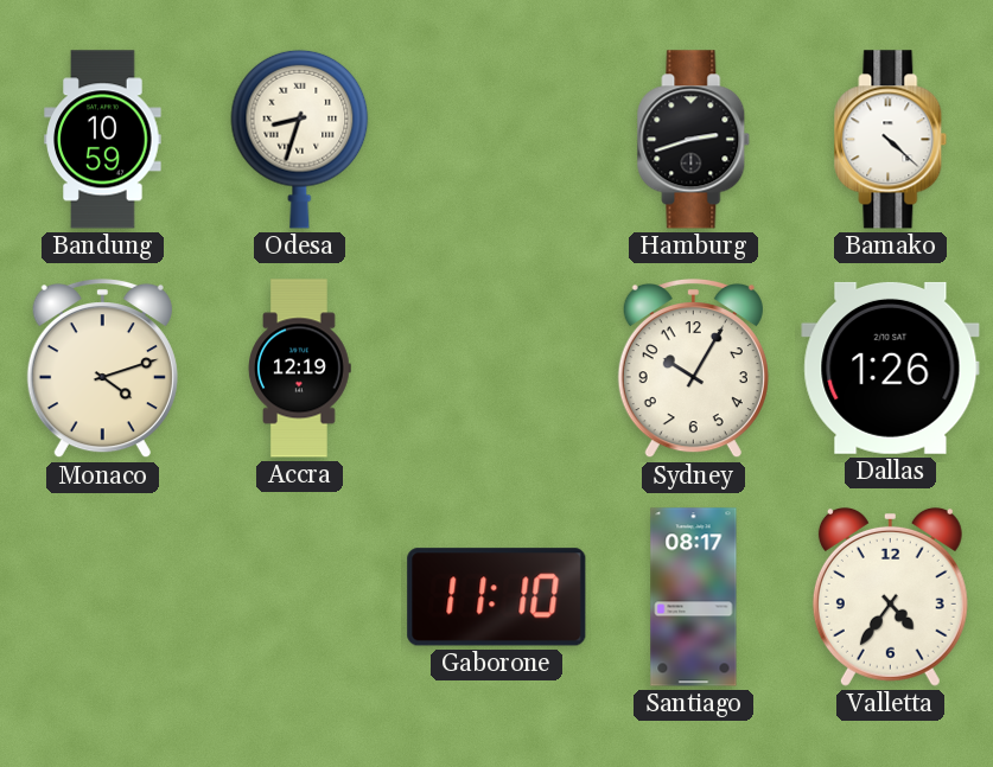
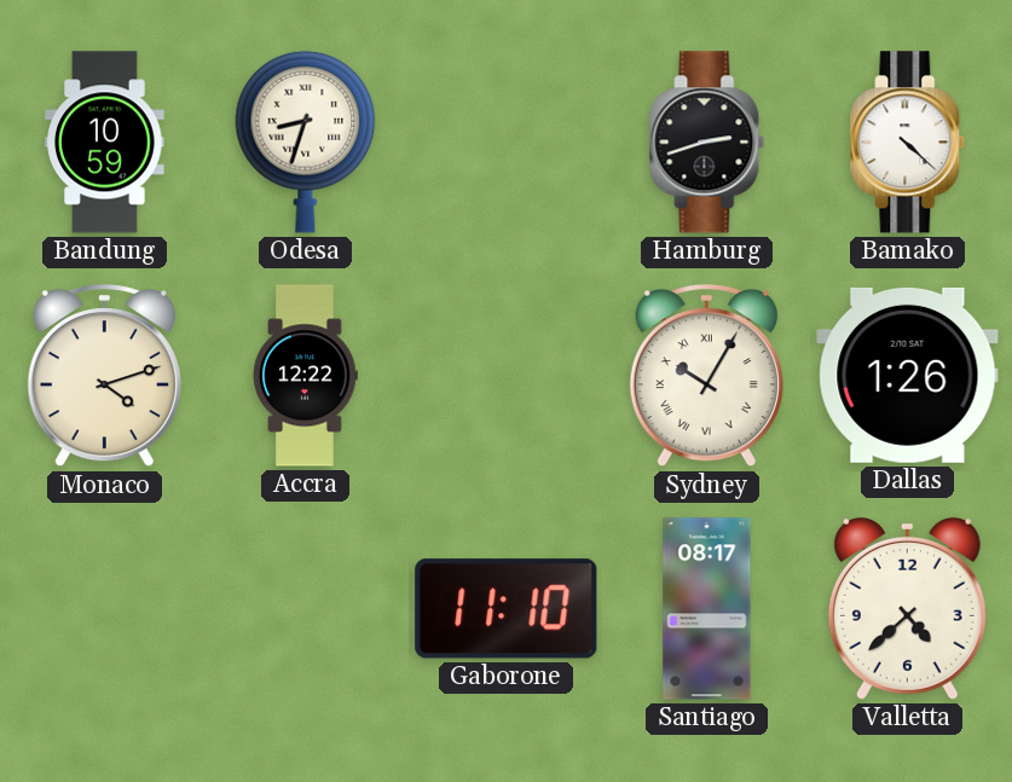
Accra: 12:19 -> 12:22 (305, 376)
Sydney numerals: Arabic -> Roman (706, 376)
Valletta: 4:36 -> 4:38 (907, 608)
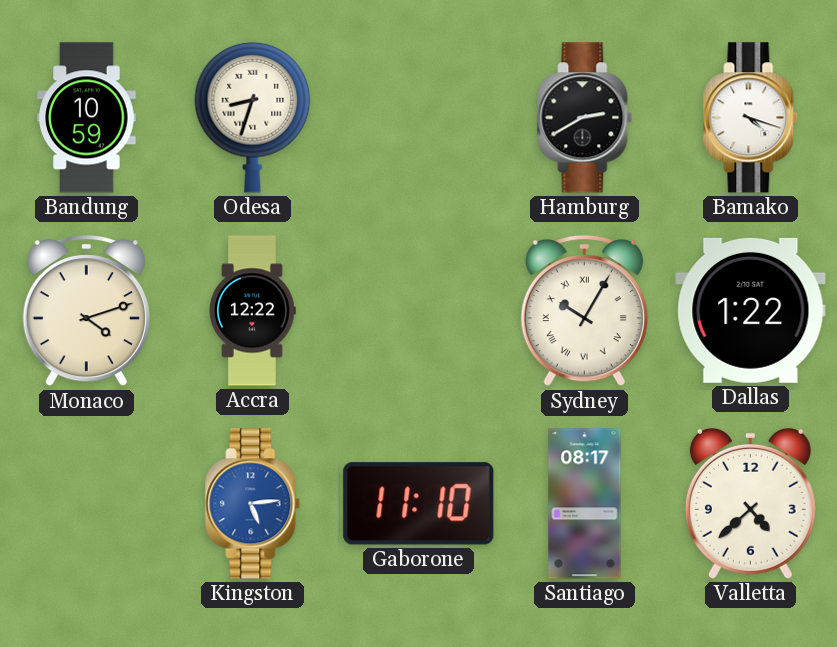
Hamburg: 2:42 -> 2:40 (585, 118)
Bamako: 4:22 -> 4:18 (751, 118)
Dallas: 1:26 -> 1:22 (751, 310)
Kingston: none -> 5:14 (253, 504)
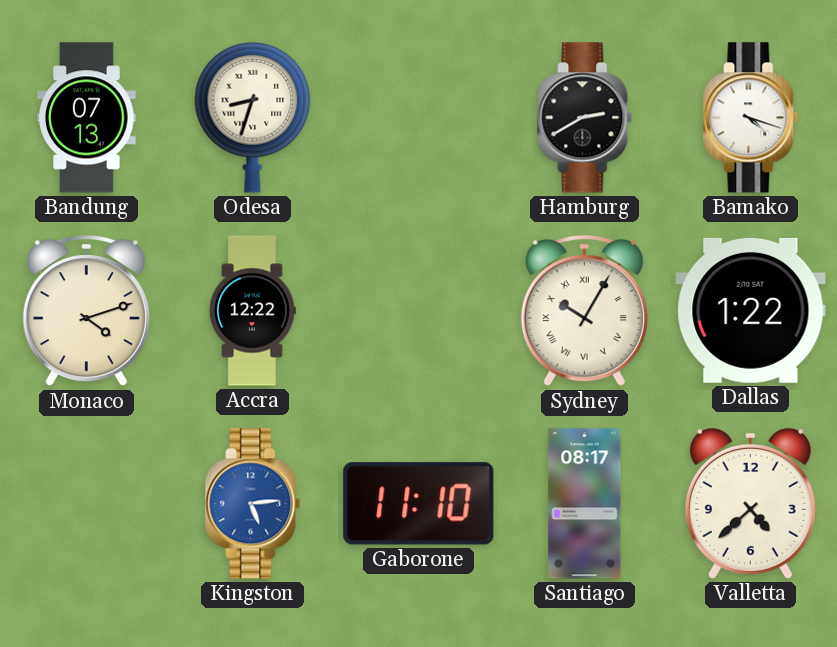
Bandung: 10:59 -> 07:13 (87, 118)
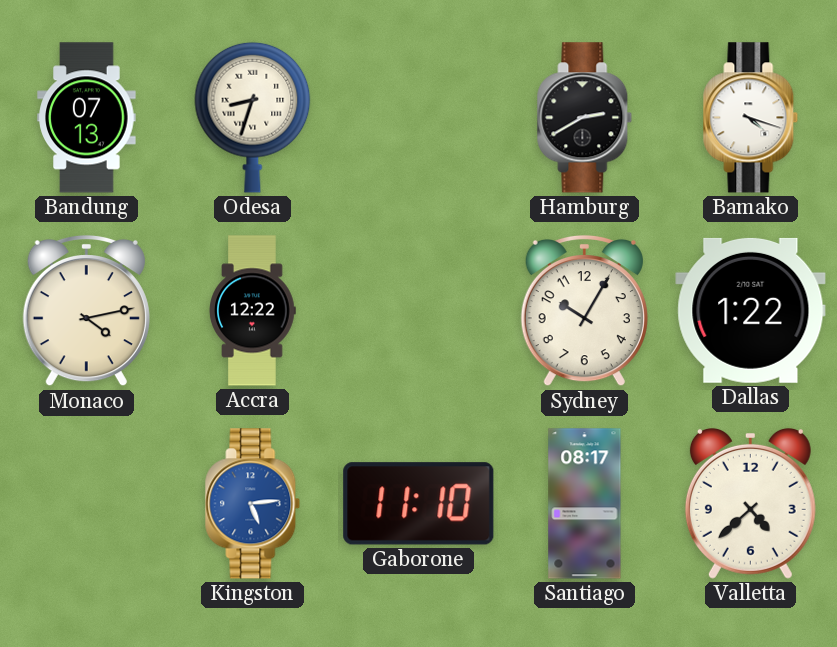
Monaco: 4:12 -> 4:13 (86, 311)
Sydney numerals: Roman -> Arabic (584, 311)
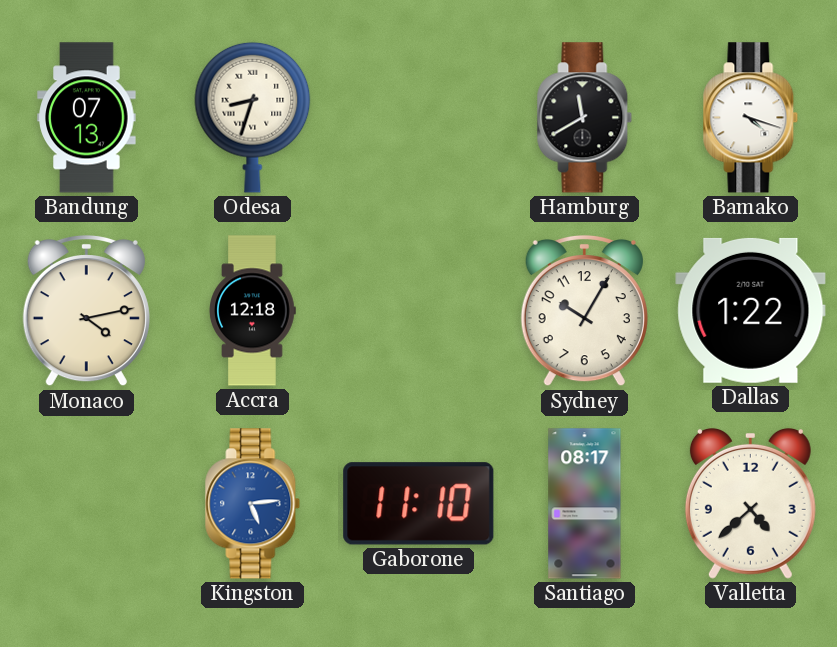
Hamburg: 2:40 -> 11:40 (585, 118)
Accra: 12:22 -> 12:18 (252, 311)
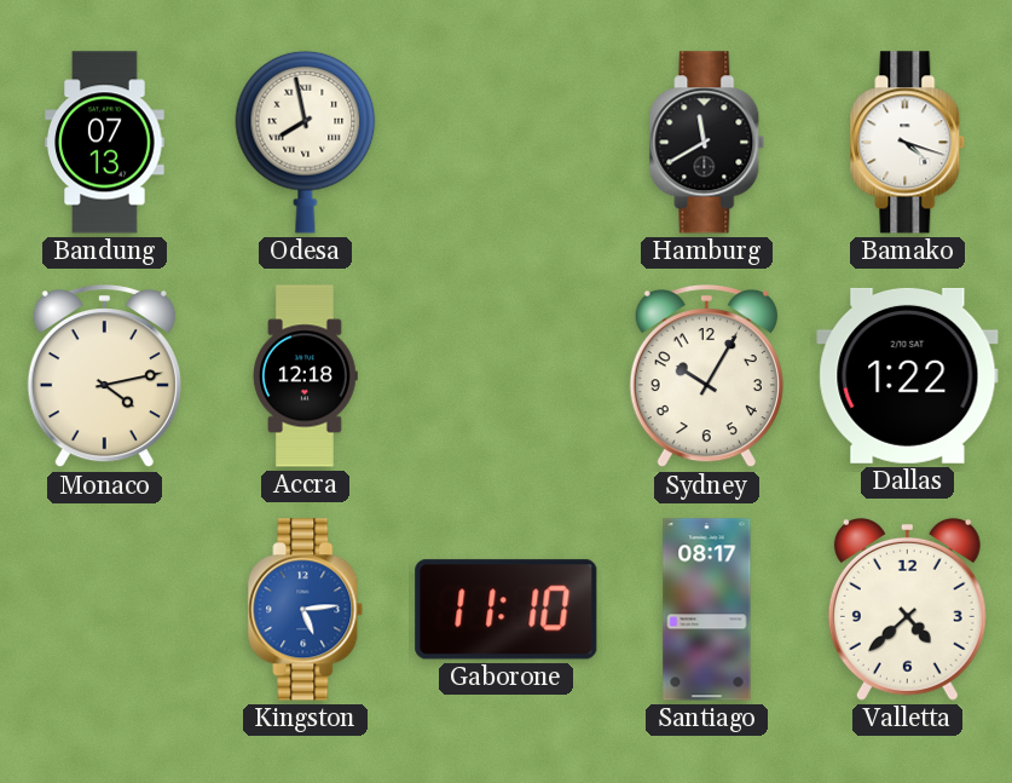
Odesa: 8:33 -> 7:58 (306, 142)
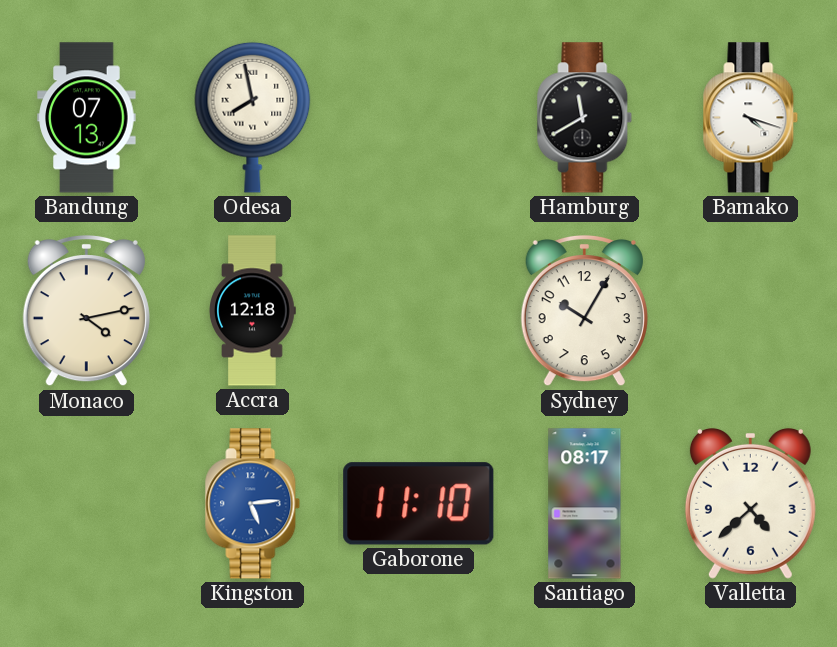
Dallas: 1:22 -> none (908, 375)
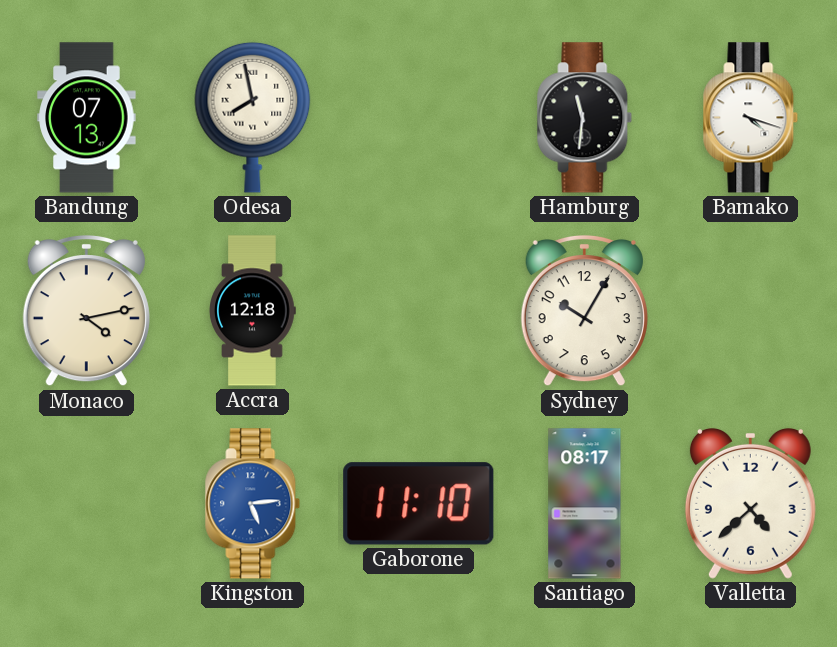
Hamburg: 11:40 -> 11:31 (585, 118)
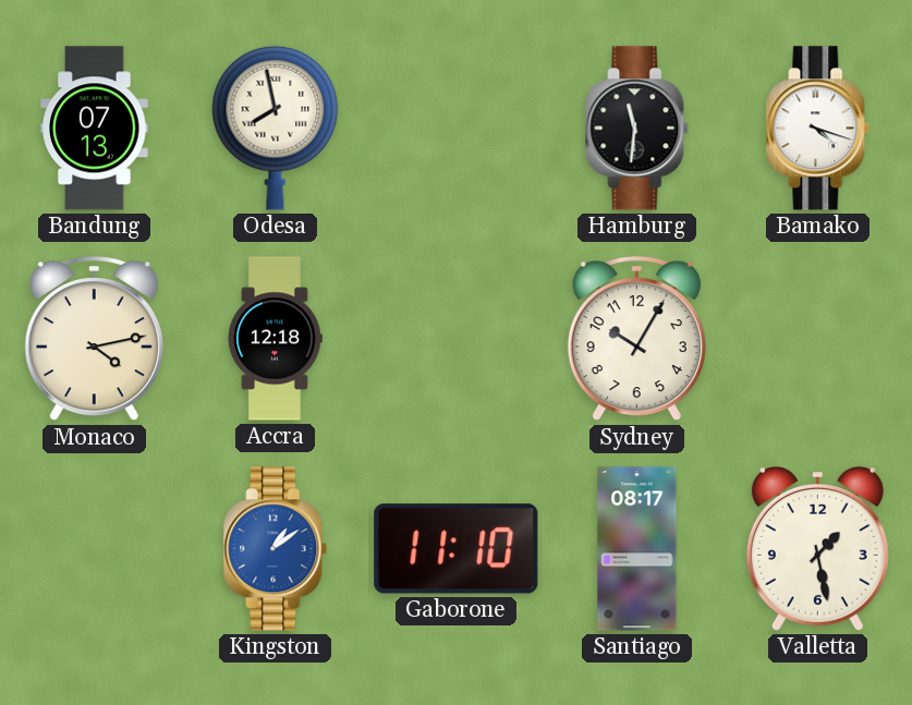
Kingston: 5:14 -> 1:09 (276, 549)
Valletta: 4:38 -> 1:28 (817, 548)
